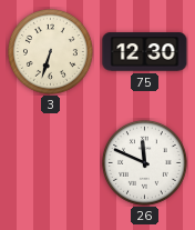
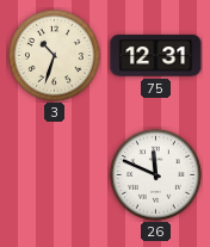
3: 6:33 -> 10:33 (54, 55)
75: 12:30 -> 12:31 (156, 56)
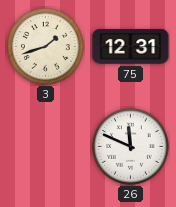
3: 10:33 -> 1:42 (45, 46)
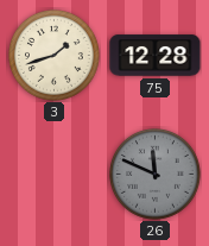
75: 12:31 -> 12:28 (156, 56)
26 dial: white -> grey (154, 174)
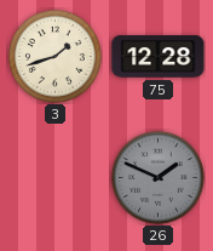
26: 11:49 -> 1:49 (157, 177)
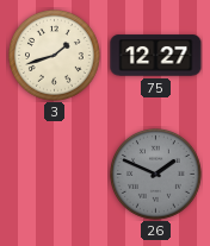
75: 12:28 -> 12:27 (156, 56)
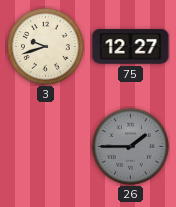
3: 1:42 -> 9:42 (45, 46)
26: 1:49 -> 1:45 (130, 146)
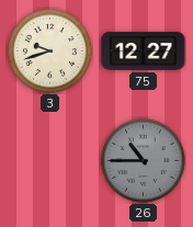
26: 1:45 -> 10:45 (143, 160)
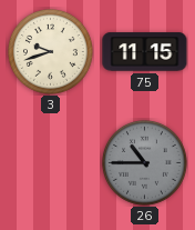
75: 12:27 -> 11:15 (145, 52)
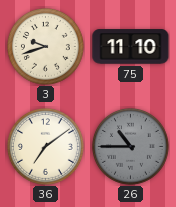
75: 11:15 -> 11:10 (131, 47)
36: none -> 7:09 (45, 146)
